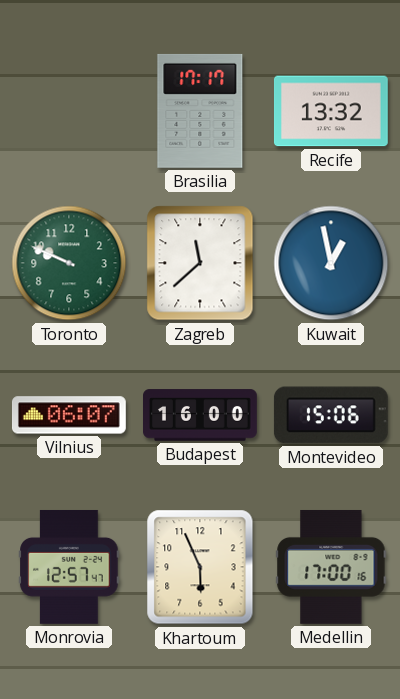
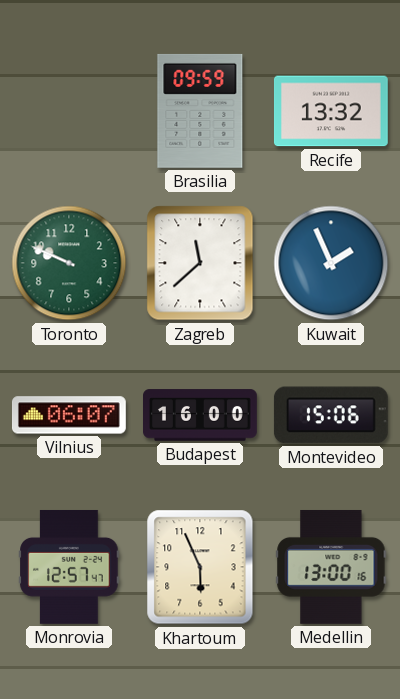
Brasilia: 17:17 -> 09:59 (200, 111)
Kuwait: 12:58 -> 1:56 (331, 263)
Medellin: 17:00 -> 13:00 (331, 567)
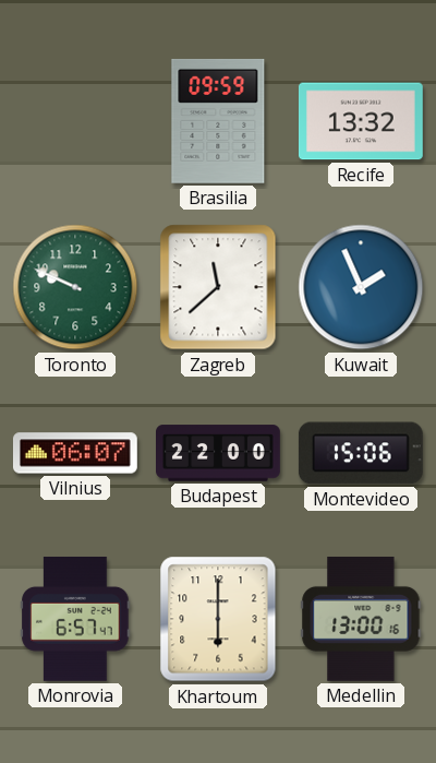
Budapest: 16:00 -> 22:00 (219, 453)
Monrovia: 12:57 -> 6:57 (75, 619)
Khartoum: 5:56 -> 6:00 (218, 619)
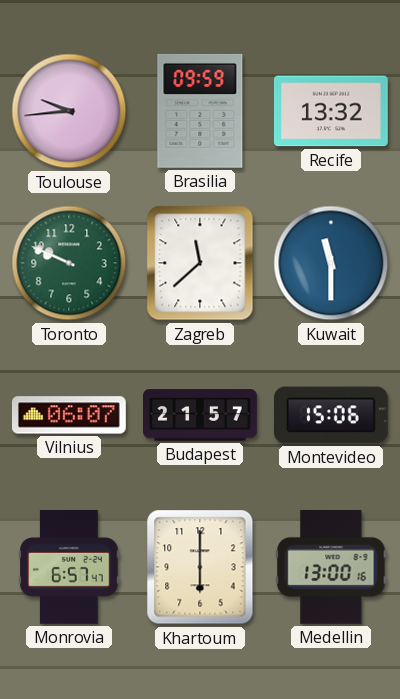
Toulouse: none -> 9:44 (69, 111)
Kuwait: 1:56 -> 11:30 (331, 263)
Budapest: 22:00 -> 21:57 (201, 415)
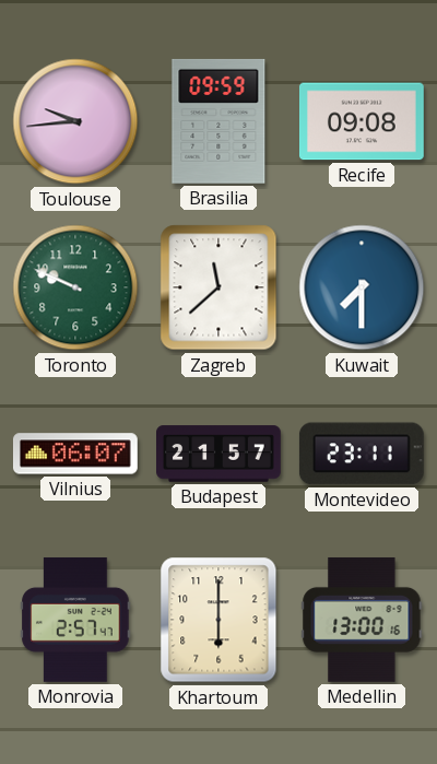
Recife: 13:32 -> 09:08 (362, 121)
Kuwait: 11:30 -> 7:30 (362, 287)
Montevideo: 15:06 -> 23:11 (362, 454)
Monrovia: 6:57 -> 2:57 (75, 620)
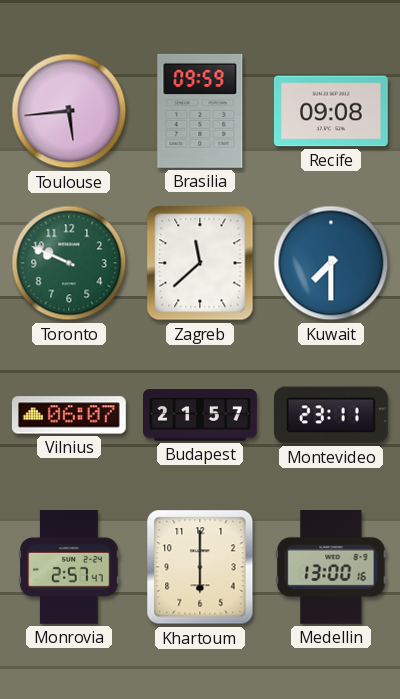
Toulouse: 9:44 -> 5:44 (69, 111)
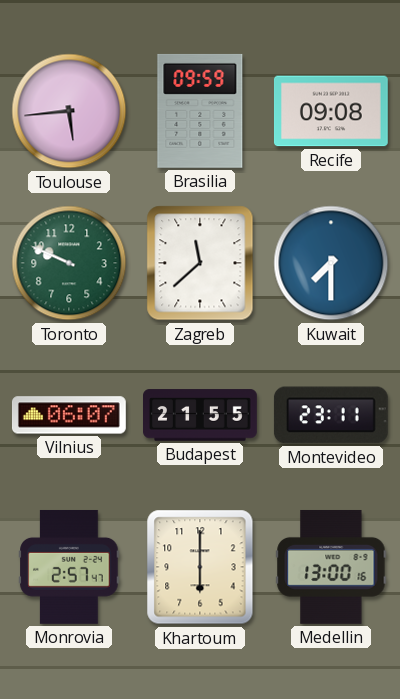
Budapest: 21:57 -> 21:55 (201, 415)
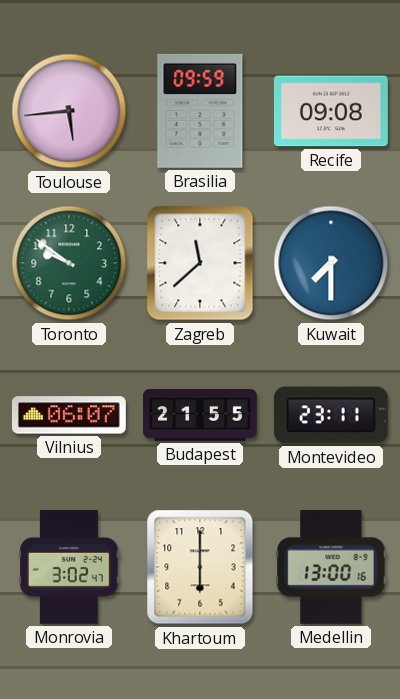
Toronto: 9:49 -> 9:51 (69, 263)
Monrovia: 2:57 -> 3:02 (69, 567)
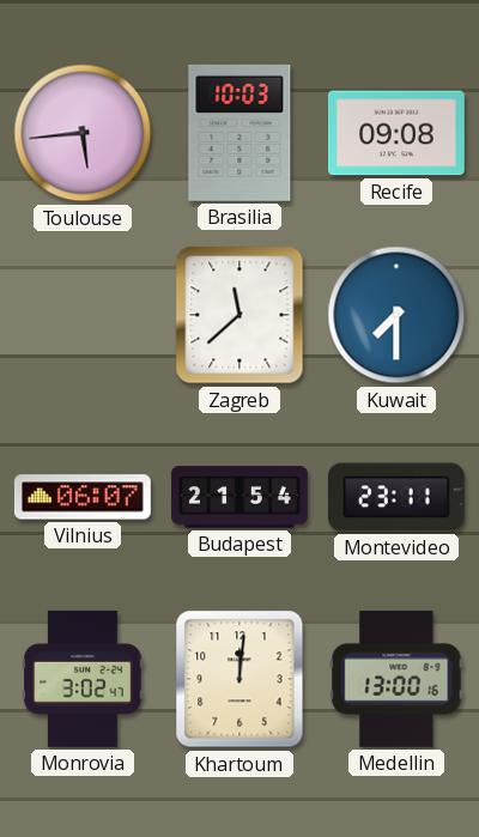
Brasilia: 09:59 -> 10:03 (239, 133)
Toronto: 9:51 -> none (69, 263)
Budapest: 21:55 -> 21:54 (241, 497)
Khartoum: 6:00 -> 12:01 (239, 679)
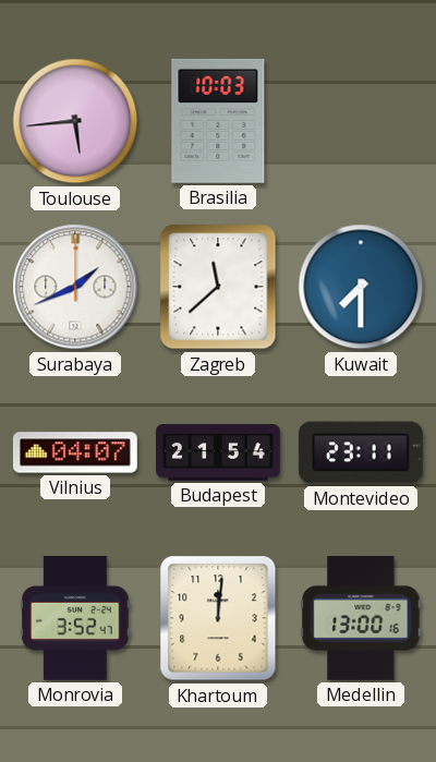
Recife: 09:08 -> none (396, 133)
Surabaya: none -> 1:41 (75, 287)
Vilnius: 06:07 -> 04:07 (75, 452)
Monrovia: 3:02 -> 3:52 (75, 618)
